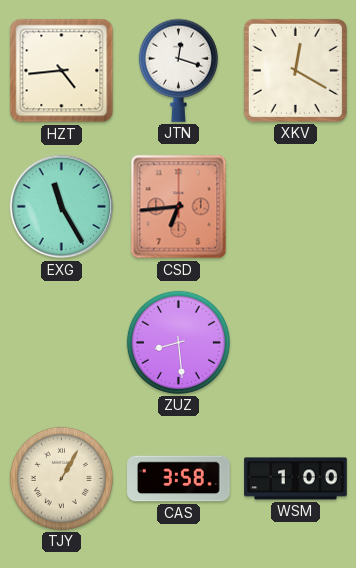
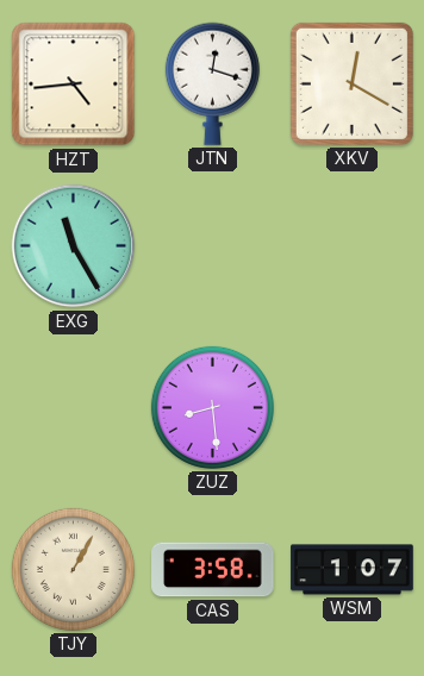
CSD: 6:44 -> none (179, 207)
WSM: 1:00 -> 1:07 (353, 570)
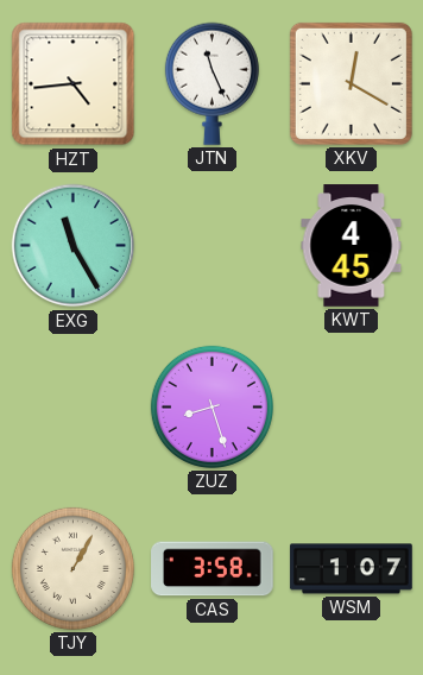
JTN: 12:18 -> 11:26 (211, 83)
KWT: none -> 4:45 (352, 246)
ZUZ: 8:29 -> 8:27 (211, 406)
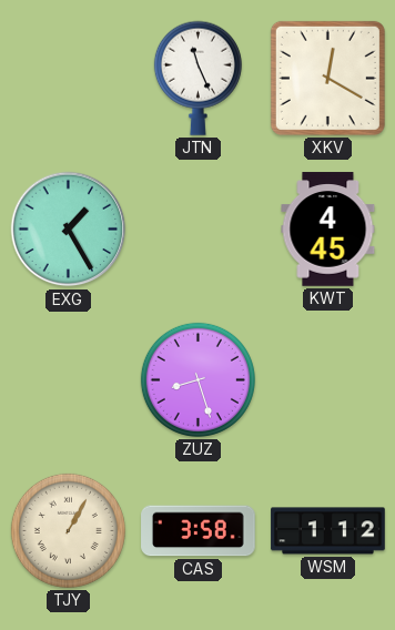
HZT: 4:44 -> none (74, 84)
EXG: 11:25 -> 1:25 (69, 230)
WSM: 1:07 -> 1:12 (328, 531)
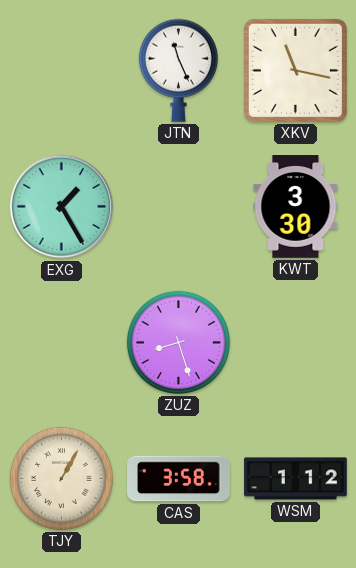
XKV: 12:20 -> 11:17 (295, 70)
KWT: 4:45 -> 3:30 (296, 207)
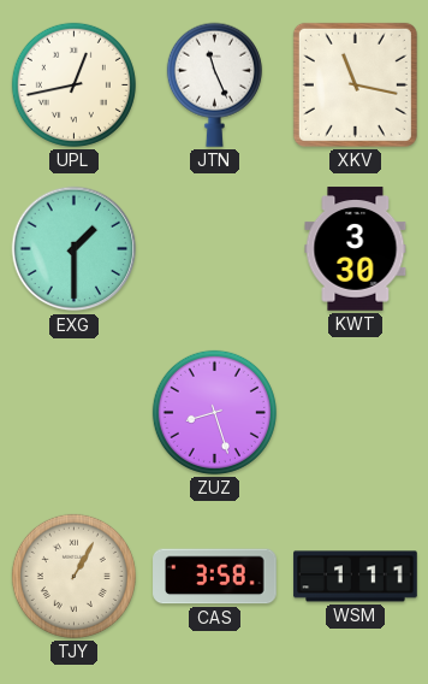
UPL: none -> 12:43 (73, 84)
EXG: 1:25 -> 1:30 (75, 249)
WSM: 1:12 -> 1:11 (356, 577)
